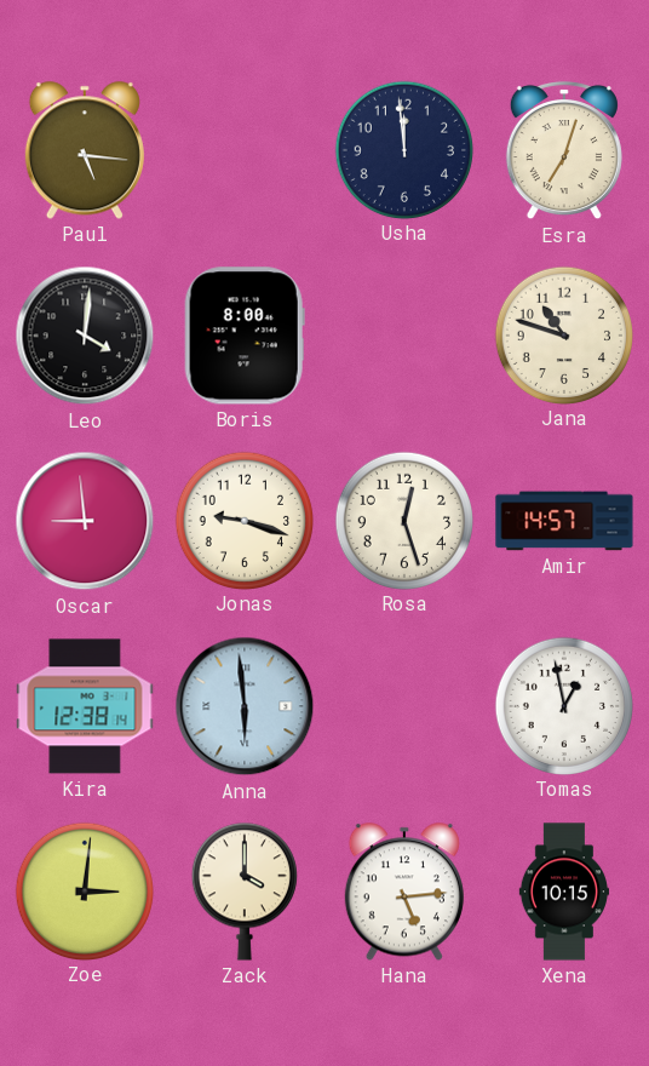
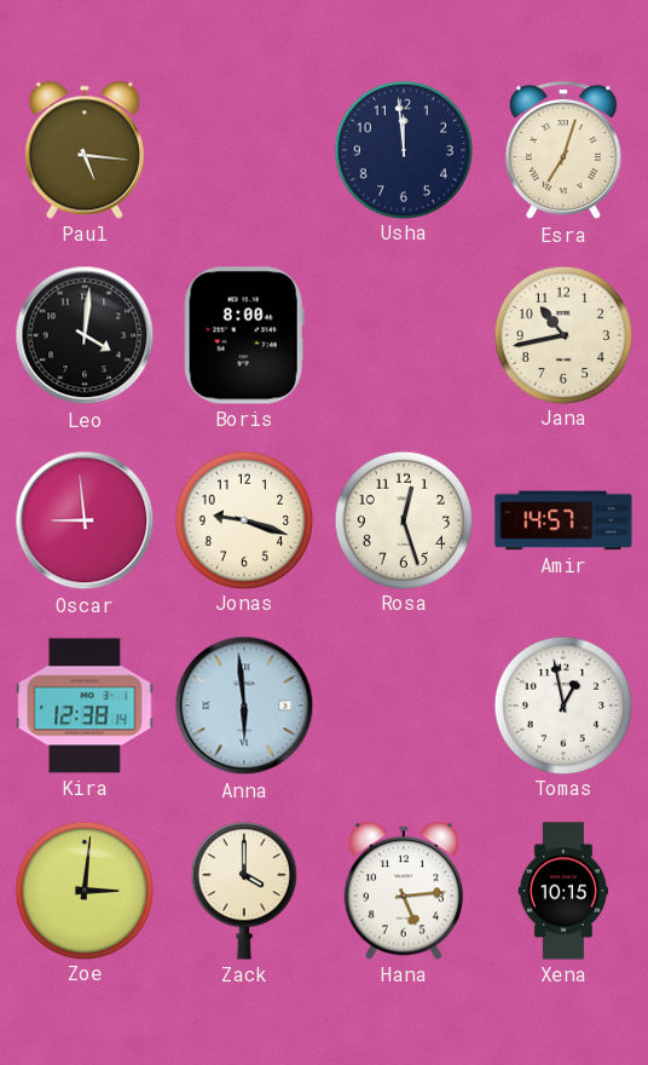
Jana: 10:48 -> 10:43 (562, 334)
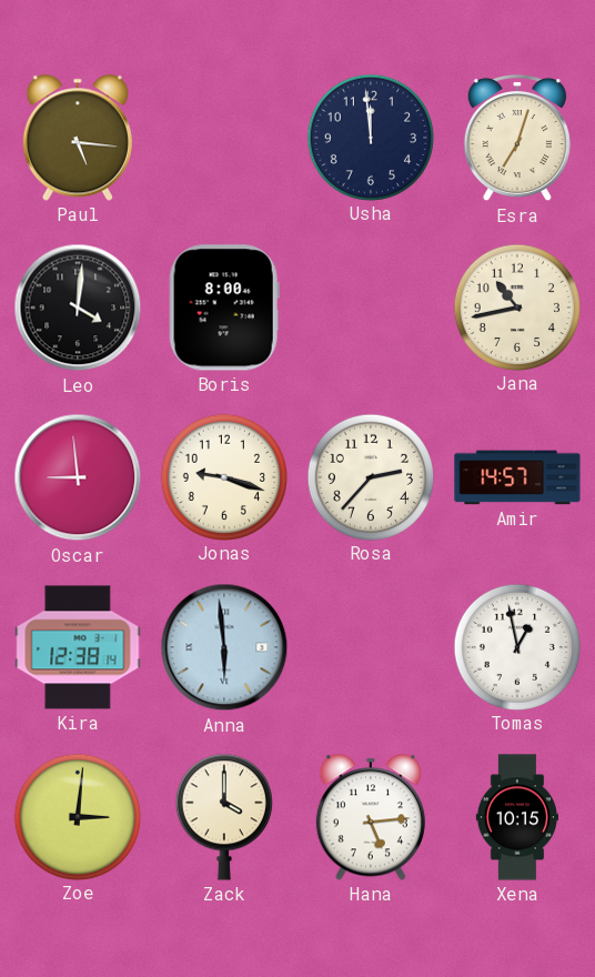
Rosa: 12:27 -> 2:37 (370, 476)
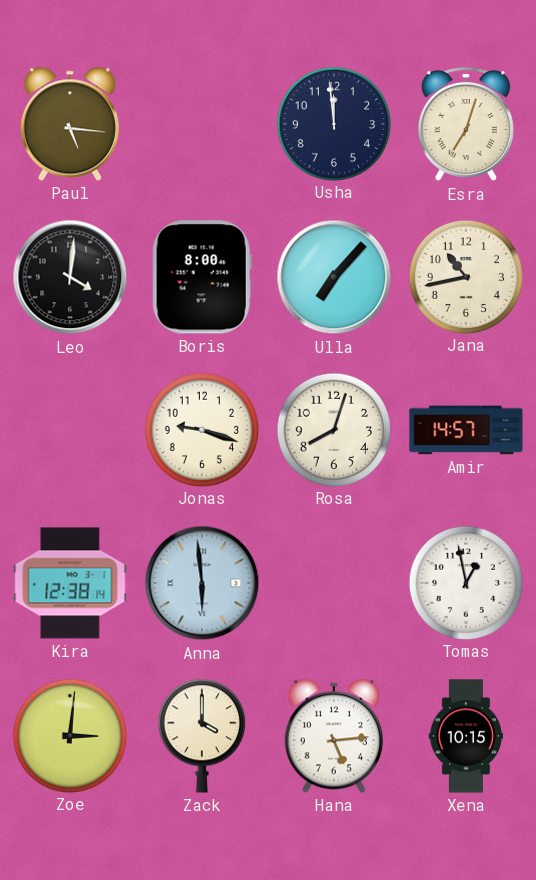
Ulla: none -> 7:07 (334, 277)
Oscar: 8:59 -> none (78, 477)
Rosa: 2:37 -> 8:03 (333, 429)
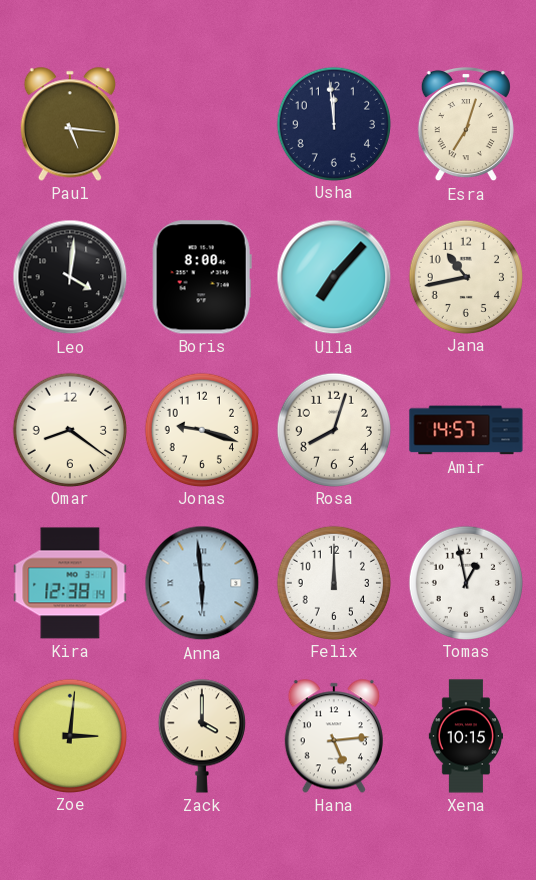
Omar: none -> 8:21 (69, 429)
Felix: none -> 12:00 (333, 582)
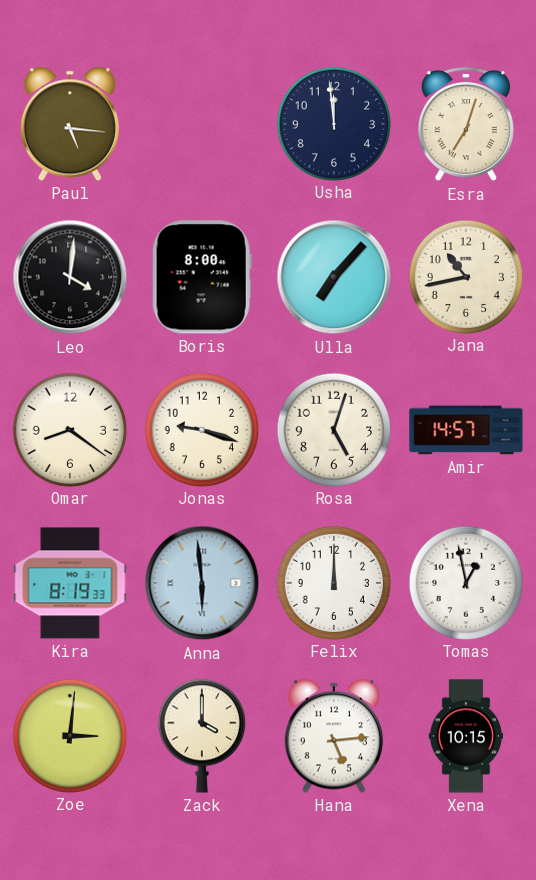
Rosa: 8:03 -> 5:03 (333, 429)
Kira: 12:38 -> 8:19 (70, 583)
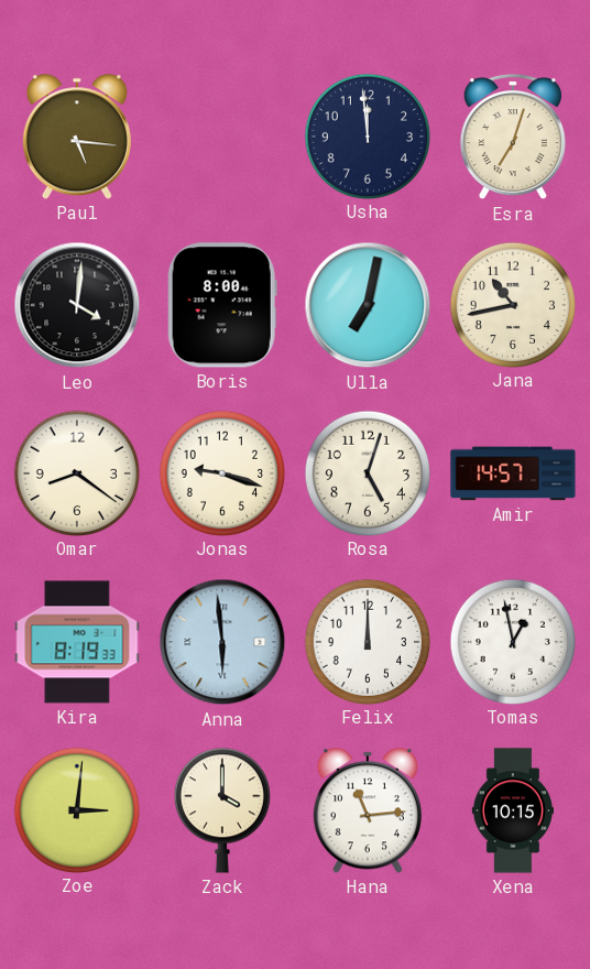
Ulla: 7:07 -> 7:02 (368, 305)
Hana: 5:14 -> 11:14 (368, 810)
